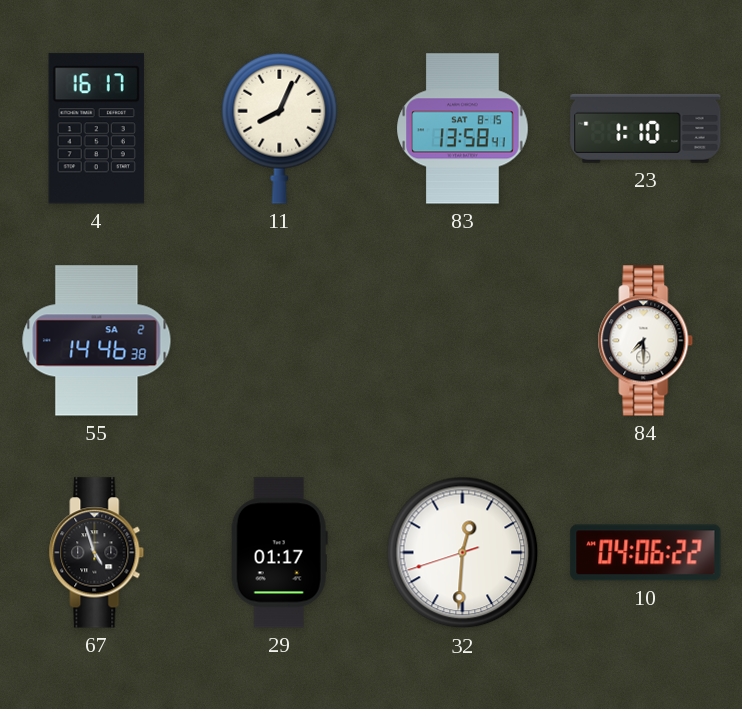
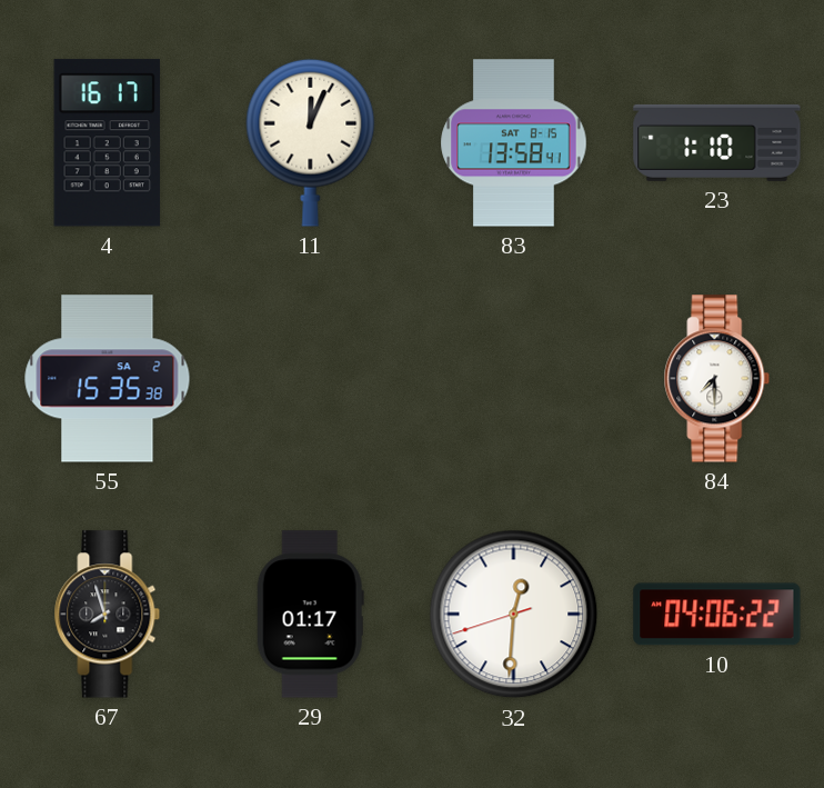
11: 8:04 -> 12:04 (311, 142)
55: 14:46 -> 15:35 (108, 379)
67: 4:57 -> 7:57 (108, 615)
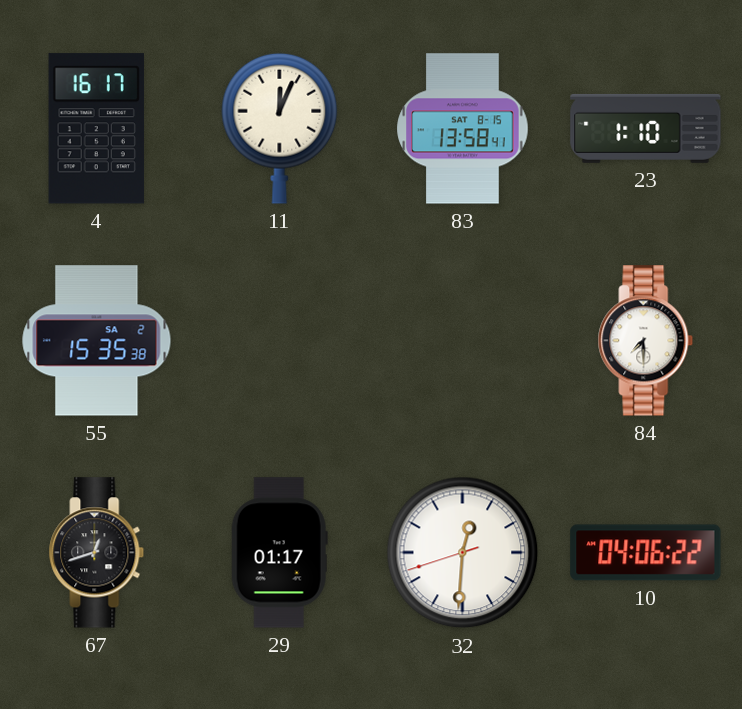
67: 7:57 -> 12:42 (97, 553)
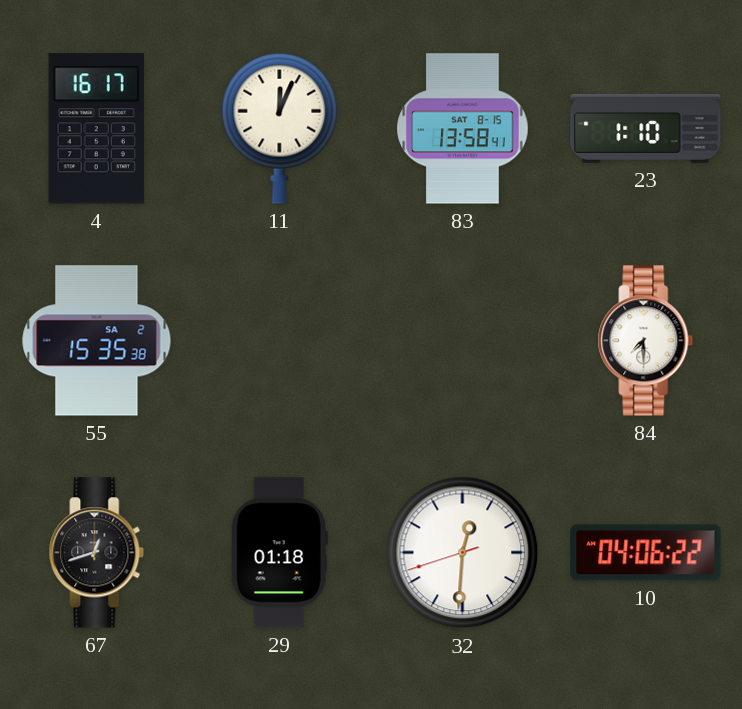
29: 01:17 -> 01:18 (279, 553)
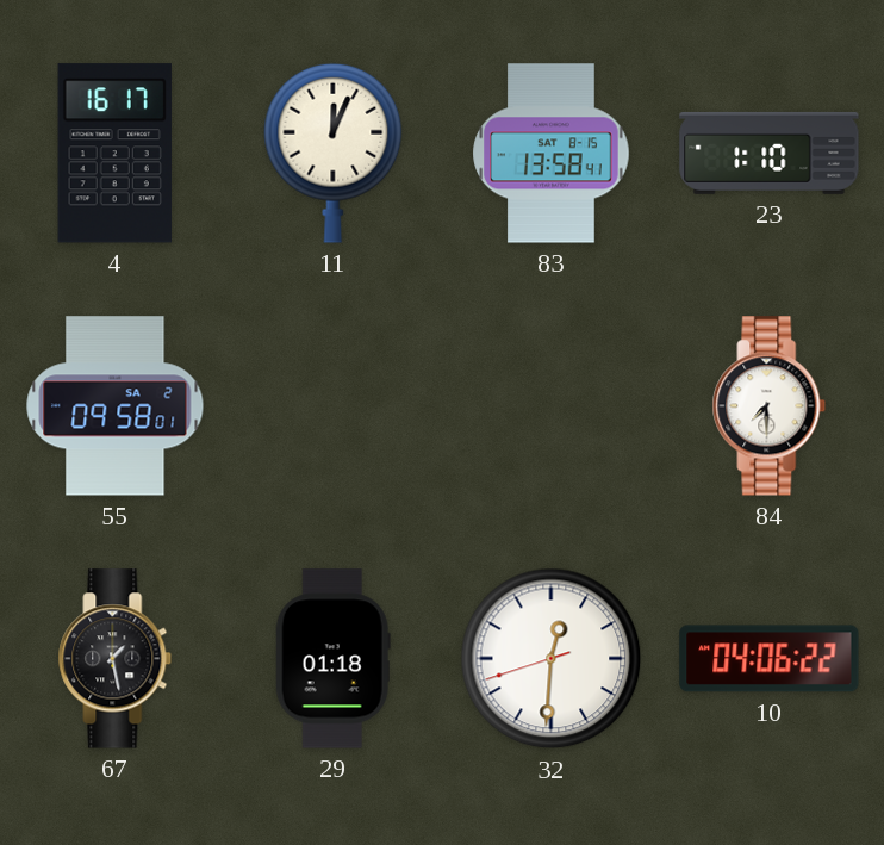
55: 15:35 -> 09:58 (116, 406)
67: 12:42 -> 1:28 (116, 659)
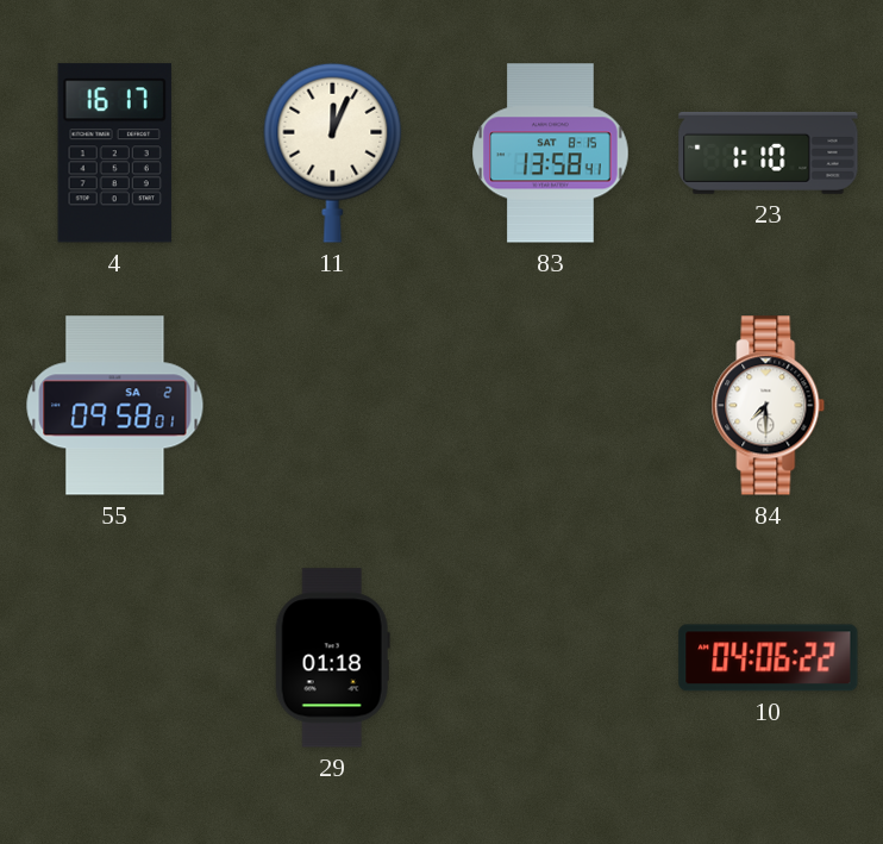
67: 1:28 -> none (116, 659)
32: 12:30 -> none (552, 659)
